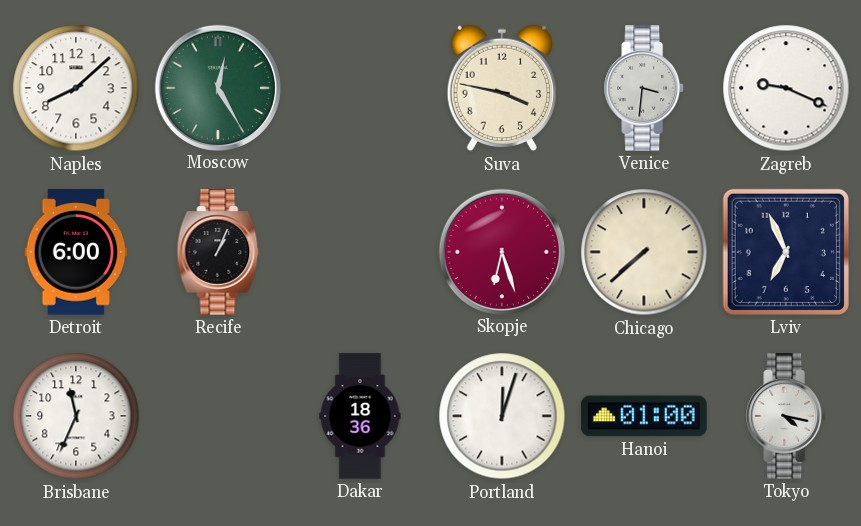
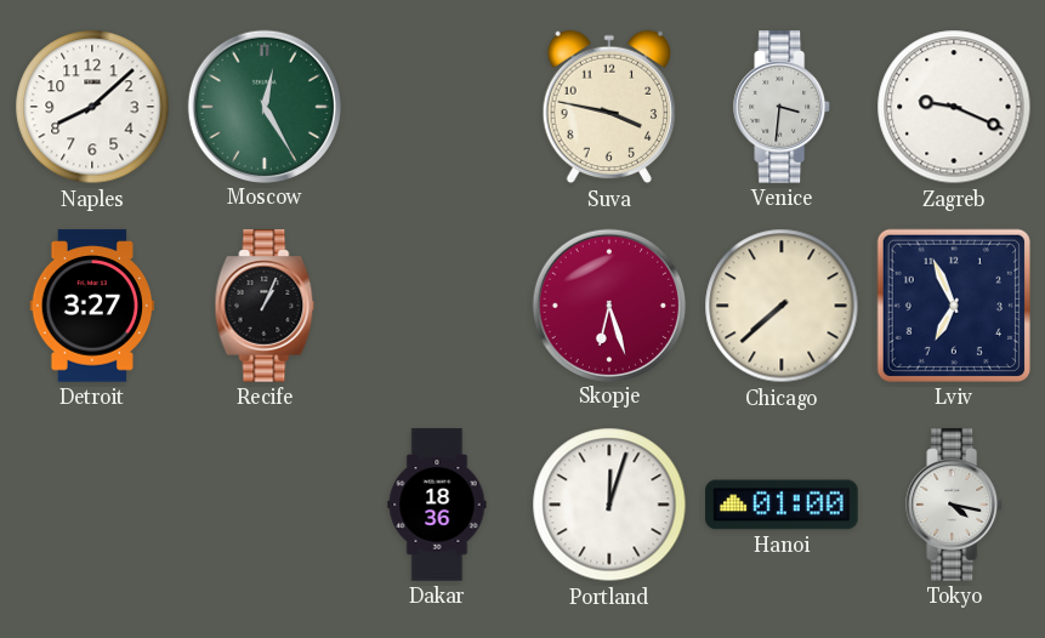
Detroit: 6:00 -> 3:27 (92, 306)
Brisbane: 11:34 -> none (76, 416)
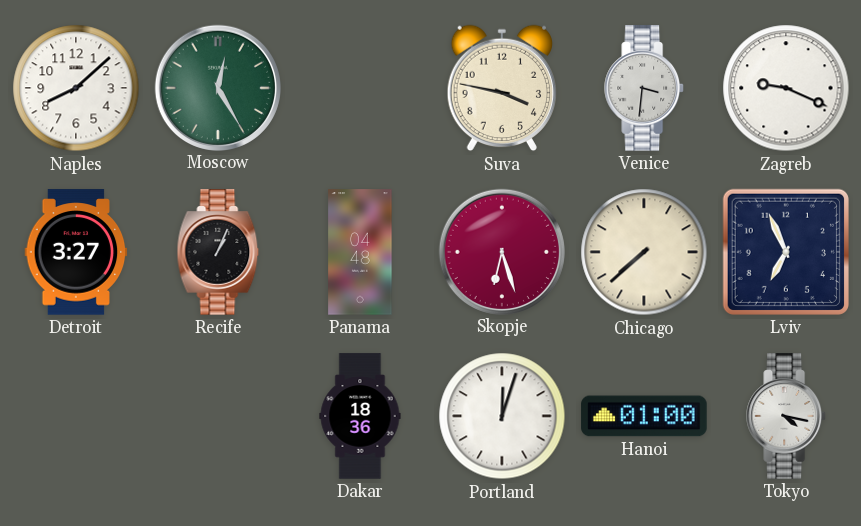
Panama: none -> 04:48 (360, 252)
